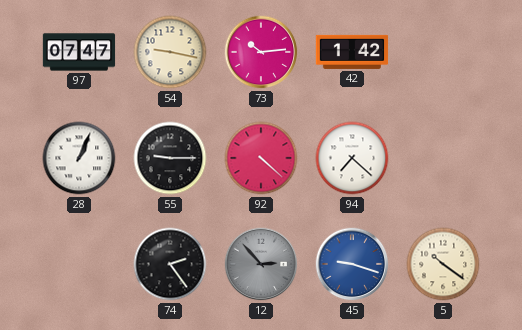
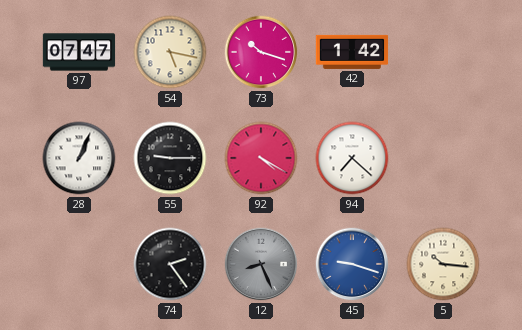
54: 9:17 -> 5:17 (170, 52)
73: 10:14 -> 10:18 (261, 52)
92: 4:22 -> 4:20 (261, 158)
12: 2:53 -> 8:26 (261, 264)
5: 10:21 -> 10:16 (443, 264)
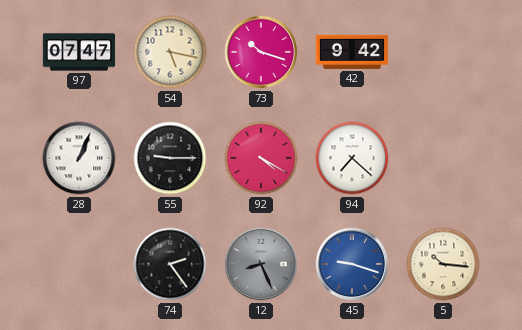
42: 1:42 -> 9:42 (352, 52)
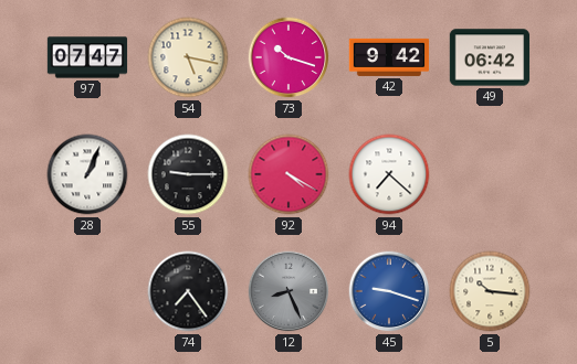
49: none -> 06:42 (490, 57)
74: 2:24 -> 7:24 (188, 291)
